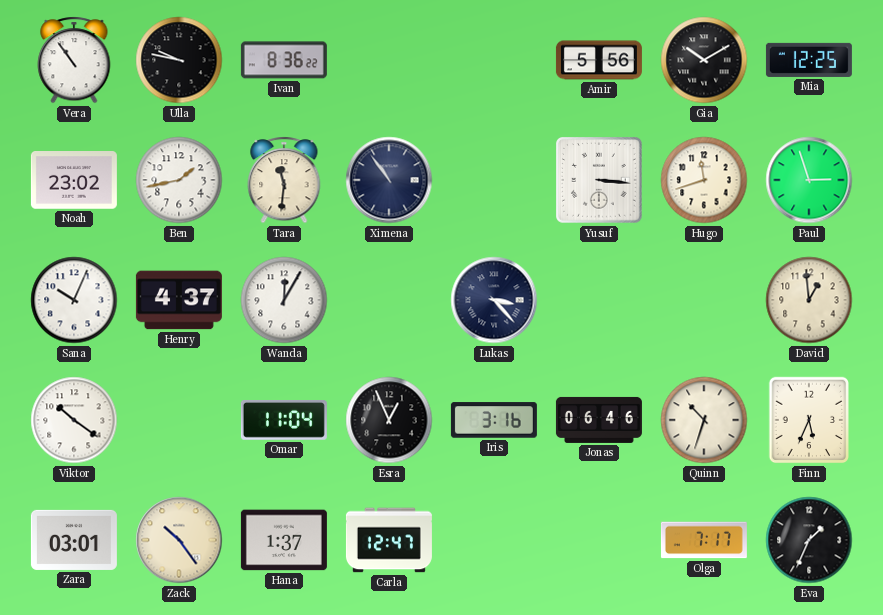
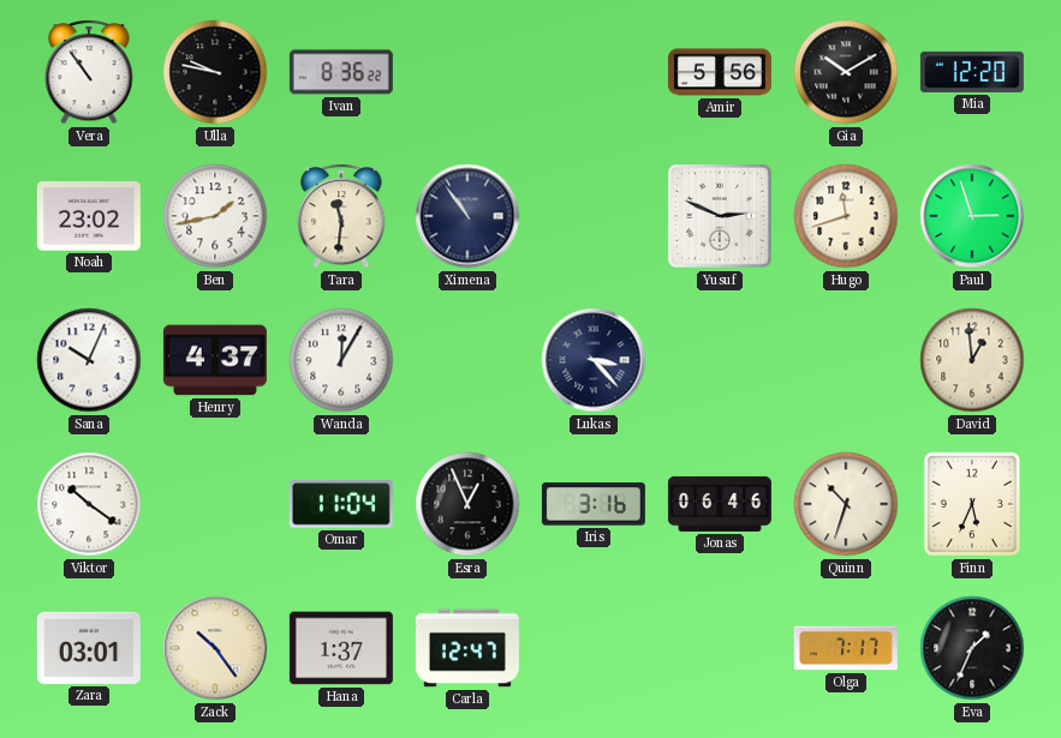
Mia: 12:25 -> 12:20 (972, 72)
Yusuf: 3:16 -> 2:49 (721, 217)
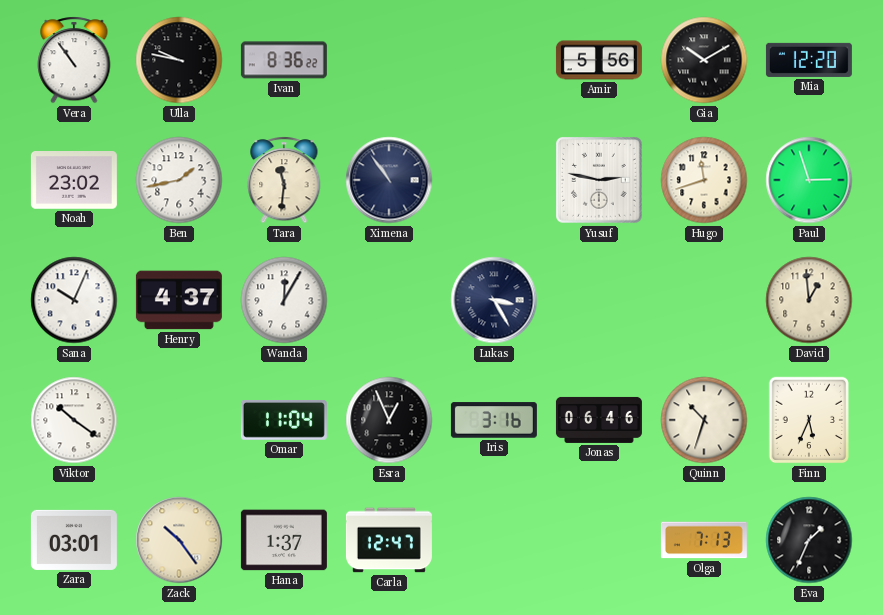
Yusuf: 2:49 -> 2:47 (600, 181)
Lukas: 3:23 -> 3:25 (494, 300)
Olga: 7:17 -> 7:13 (704, 540)
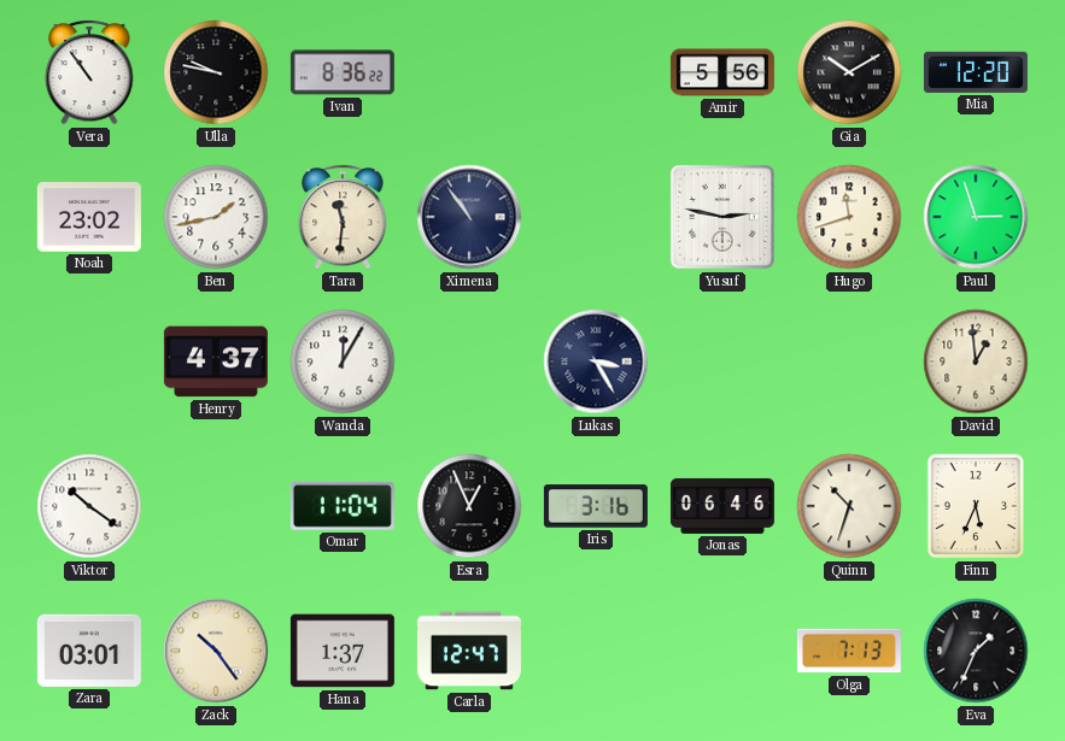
Sana: 10:04 -> none (74, 300)
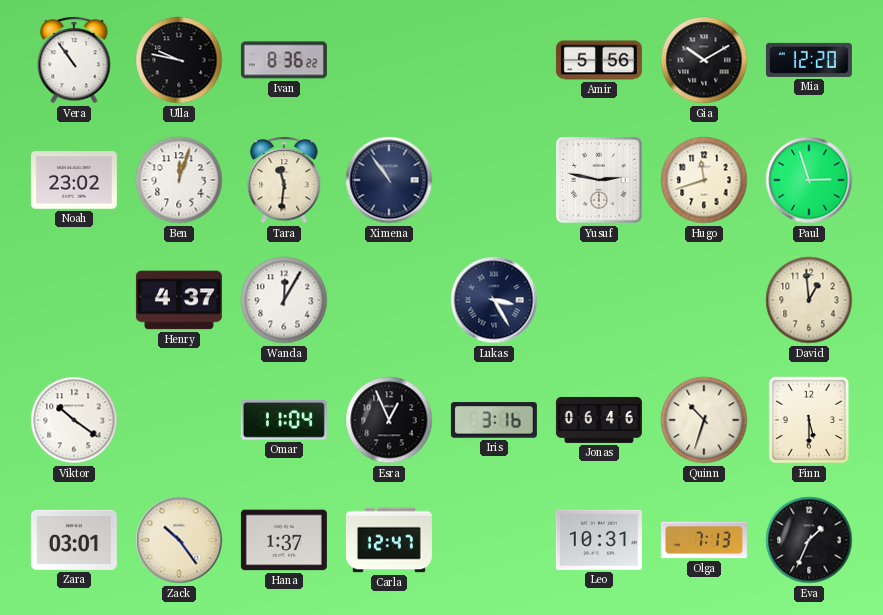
Ben: 1:43 -> 12:03 (179, 180)
Finn: 5:34 -> 5:30 (809, 420)
Leo: none -> 10:31 (599, 540)
